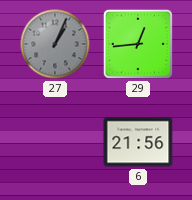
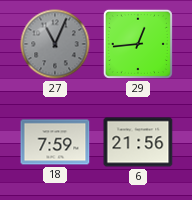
27: 1:04 -> 11:04 (55, 44)
18: none -> 7:59 (55, 142)
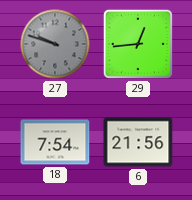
27: 11:04 -> 9:48 (55, 44)
18: 7:59 -> 7:54 (55, 142)
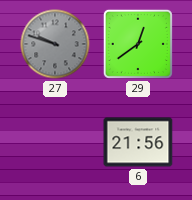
29: 12:44 -> 12:39 (138, 44)
18: 7:54 -> none (55, 142)
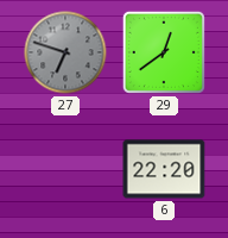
27: 9:48 -> 6:48 (65, 52)
6: 21:56 -> 22:20 (164, 169)
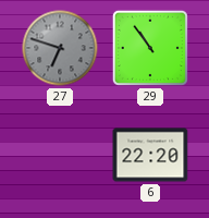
29: 12:39 -> 10:54 (150, 48)
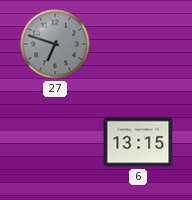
29: 10:54 -> none (150, 48)
6: 22:20 -> 13:15 (138, 142)
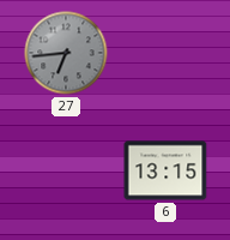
27: 6:48 -> 6:44 (66, 53)
